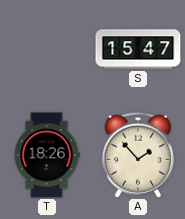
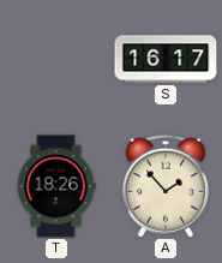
S: 15:47 -> 16:17 (166, 59)
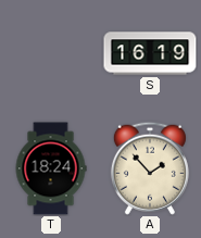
S: 16:17 -> 16:19 (150, 53)
T: 18:26 -> 18:24 (51, 168)
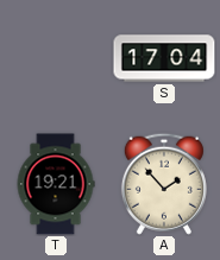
S: 16:19 -> 17:04 (164, 58)
T: 18:24 -> 19:21 (56, 184)
